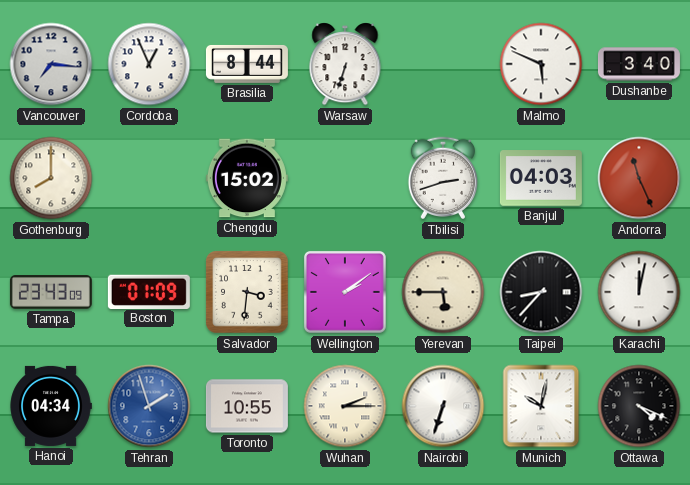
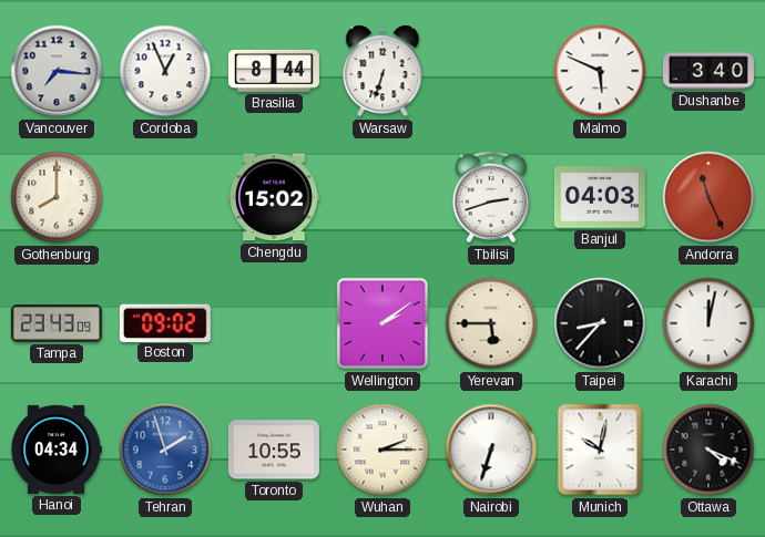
Boston: 01:09 -> 09:02 (165, 322)
Salvador: 3:31 -> none (247, 292)
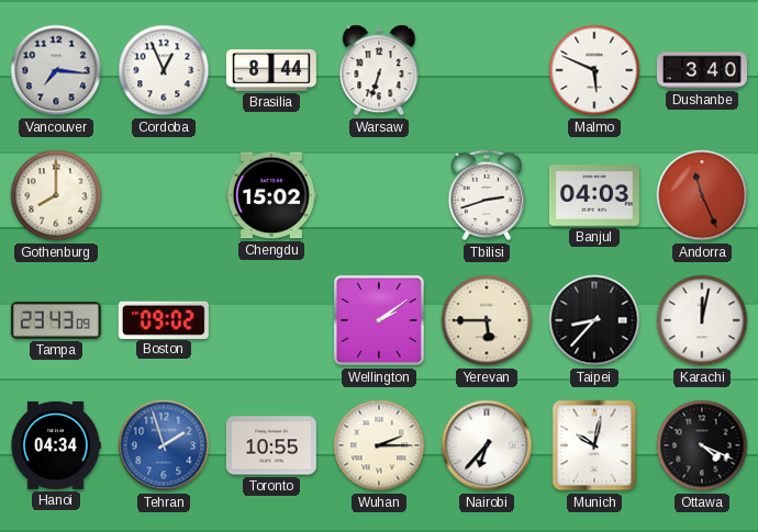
Nairobi: 6:33 -> 6:37 (487, 445)
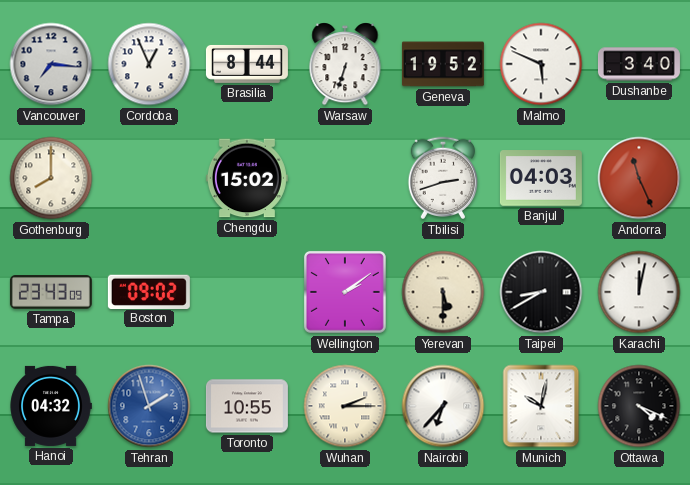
Geneva: none -> 19:52 (443, 64)
Yerevan: 5:45 -> 5:30 (443, 292)
Taipei: 8:37 -> 8:40 (541, 292)
Hanoi: 04:34 -> 04:32 (51, 406)
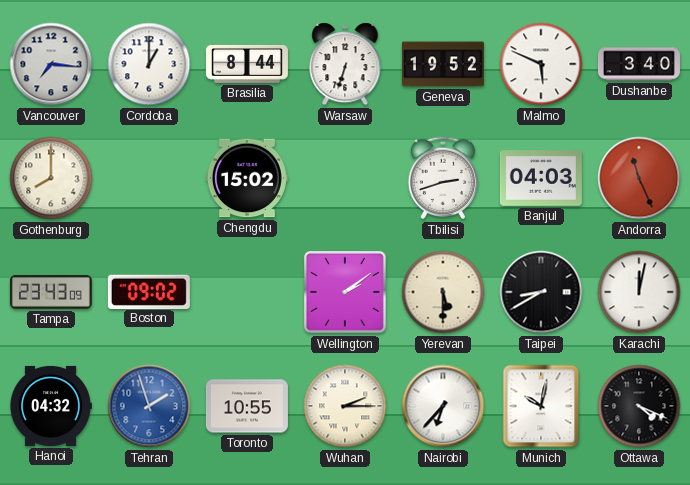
Cordoba: 12:56 -> 1:00 (149, 64)
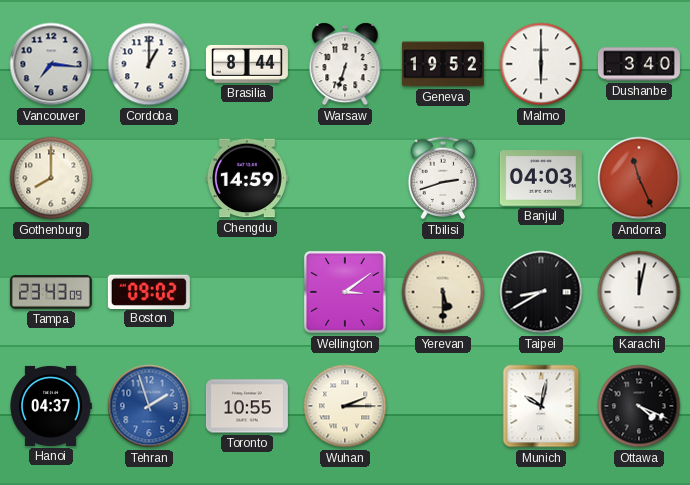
Malmo: 5:49 -> 6:00 (541, 64)
Chengdu: 15:02 -> 14:59 (247, 178)
Wellington: 2:09 -> 3:09 (345, 292)
Hanoi: 04:32 -> 04:37 (51, 406)
Nairobi: 6:37 -> none (443, 406)
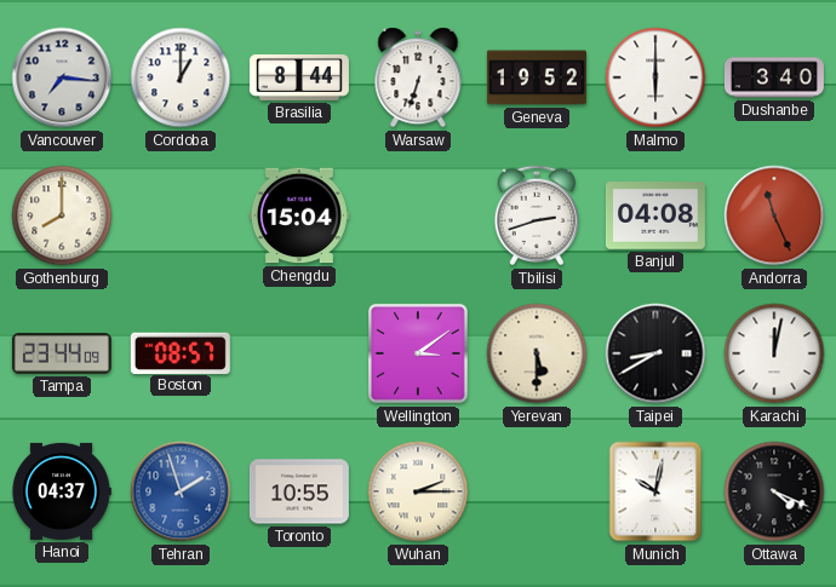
Chengdu: 14:59 -> 15:04 (299, 215)
Banjul: 04:03 -> 04:08 (655, 215)
Tampa: 23:43 -> 23:44 (62, 353)
Boston: 09:02 -> 08:57 (181, 352)
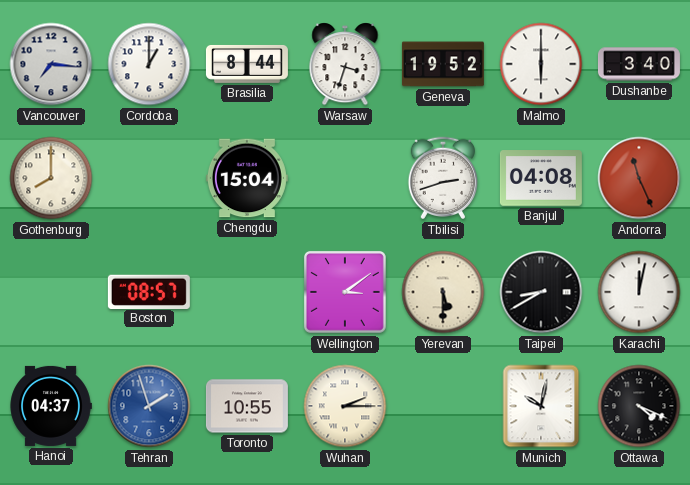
Warsaw: 6:33 -> 3:33 (345, 64)
Tampa: 23:44 -> none (62, 353)
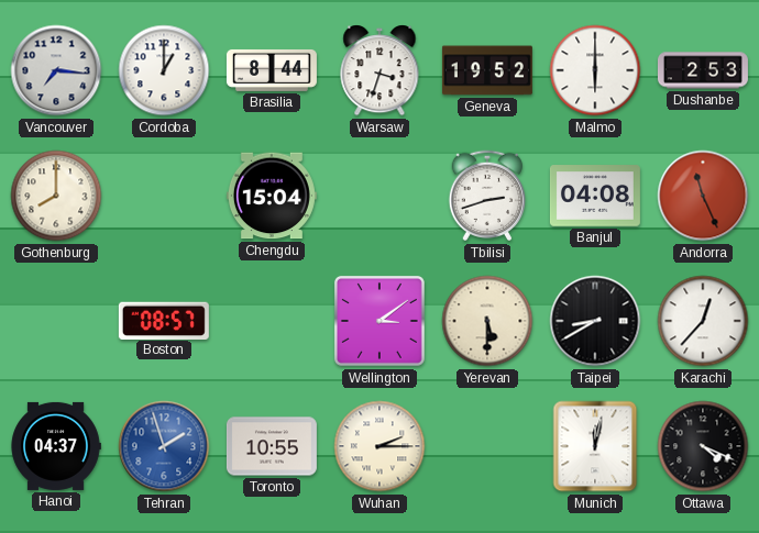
Dushanbe: 3:40 -> 2:53 (703, 70)
Karachi: 12:02 -> 12:37 (703, 321)
Munich: 10:02 -> 12:02 (595, 446)
